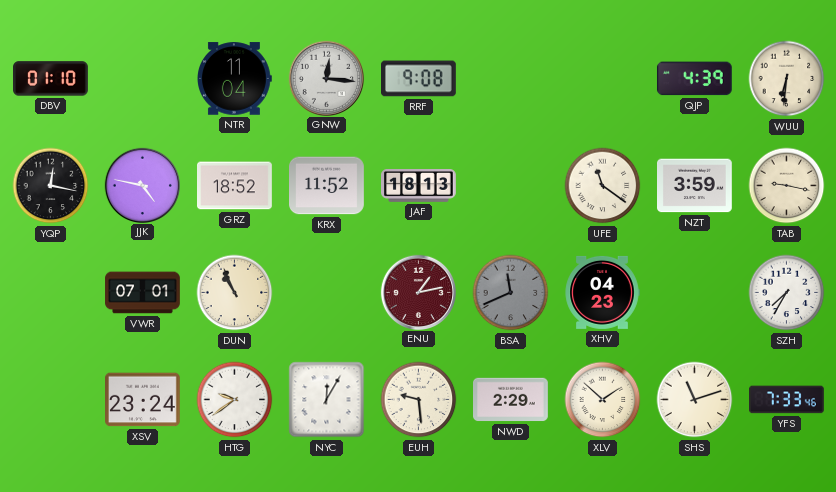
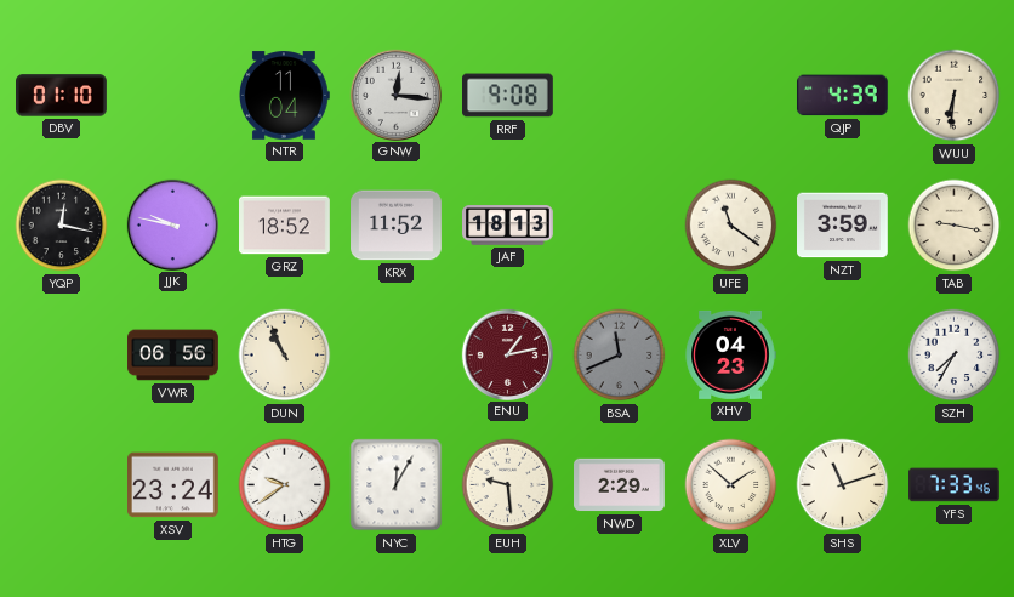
JJK: 4:47 -> 9:47 (172, 224)
VWR: 07:01 -> 06:56 (173, 356)
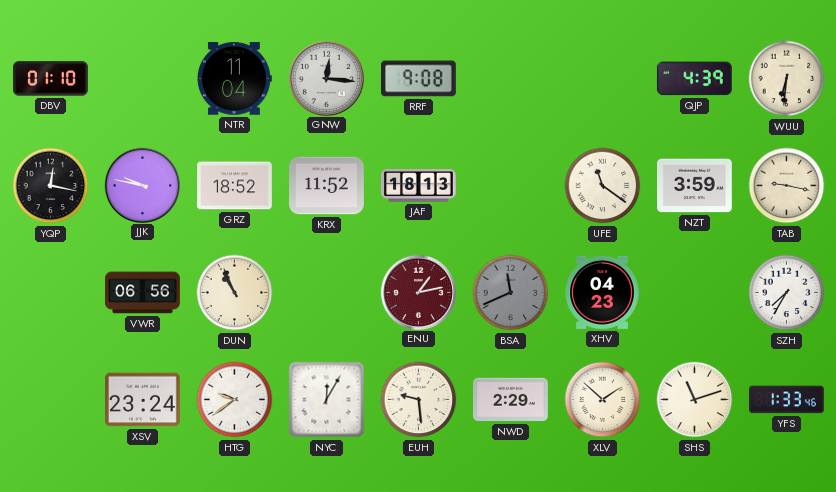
YFS: 7:33 -> 1:33 (787, 400)
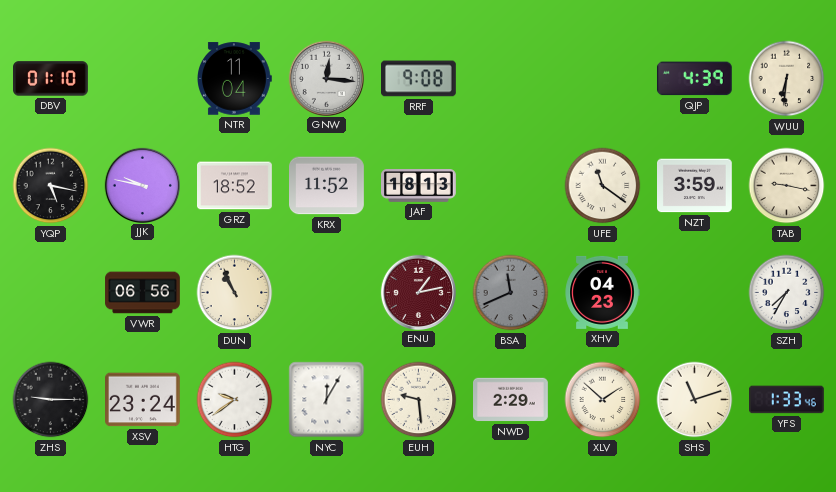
YQP: 12:17 -> 5:17 (51, 186)
ZHS: none -> 9:15 (51, 400)
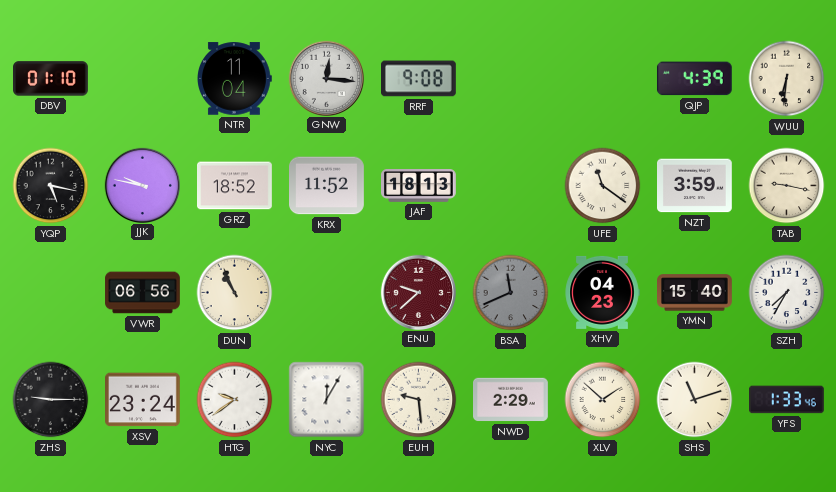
ENU: 1:13 -> 9:38 (418, 292)
YMN: none -> 15:40 (695, 293)
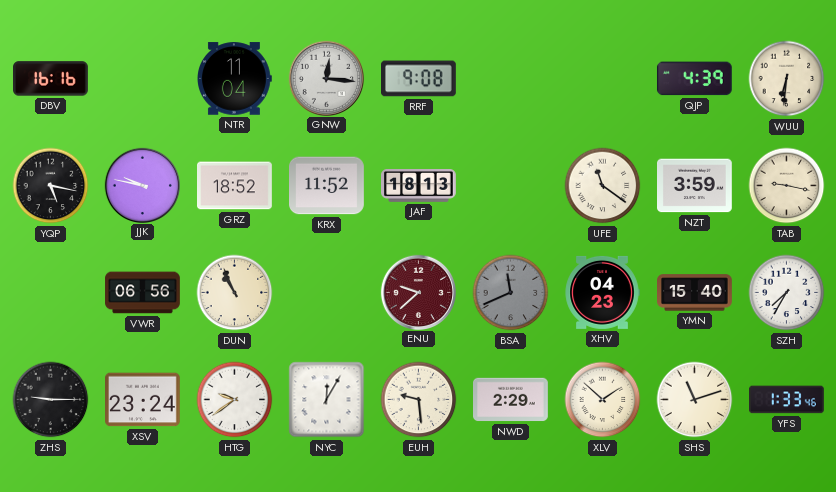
DBV: 01:10 -> 16:16 (51, 79)
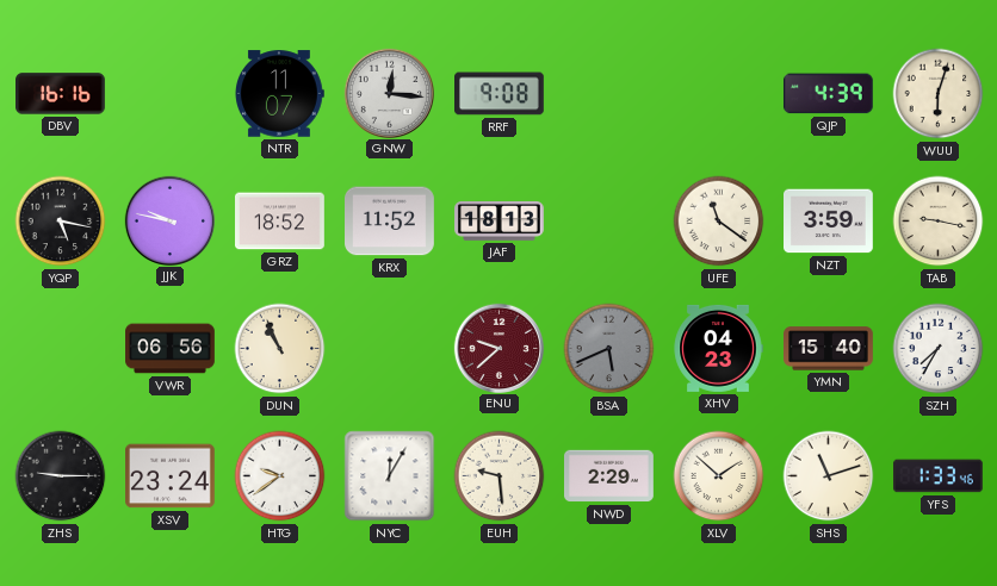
NTR: 11:04 -> 11:07 (280, 94)
WUU: 6:31 -> 6:03 (939, 94)
BSA: 11:41 -> 5:41 (609, 349)
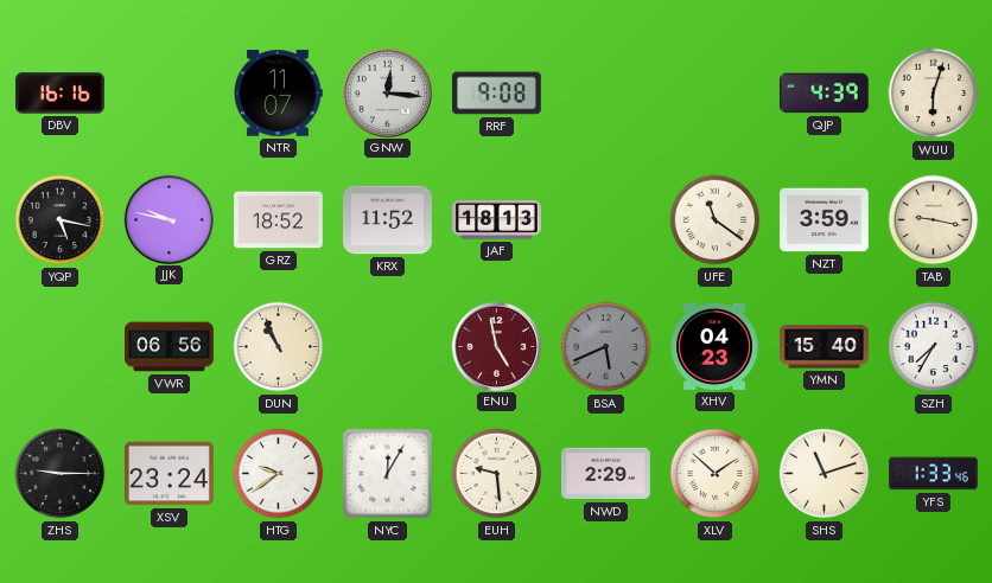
ENU: 9:38 -> 4:58 (496, 346)
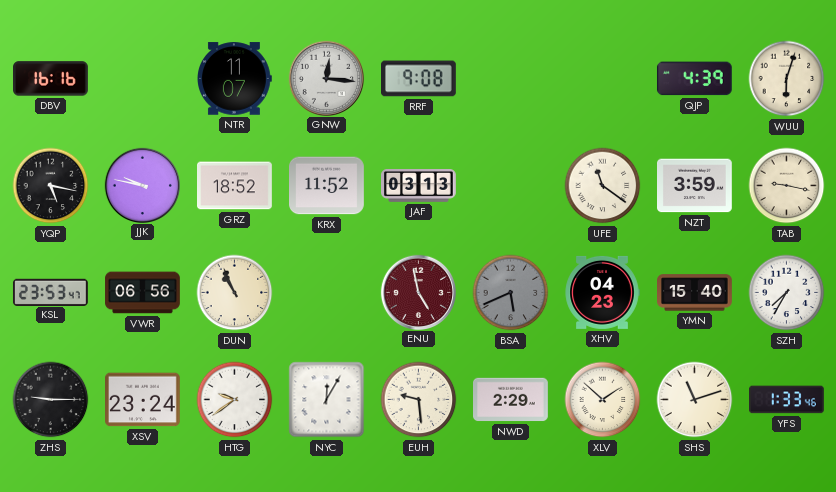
JAF: 18:13 -> 03:13 (419, 186)
KSL: none -> 23:53 (50, 292)
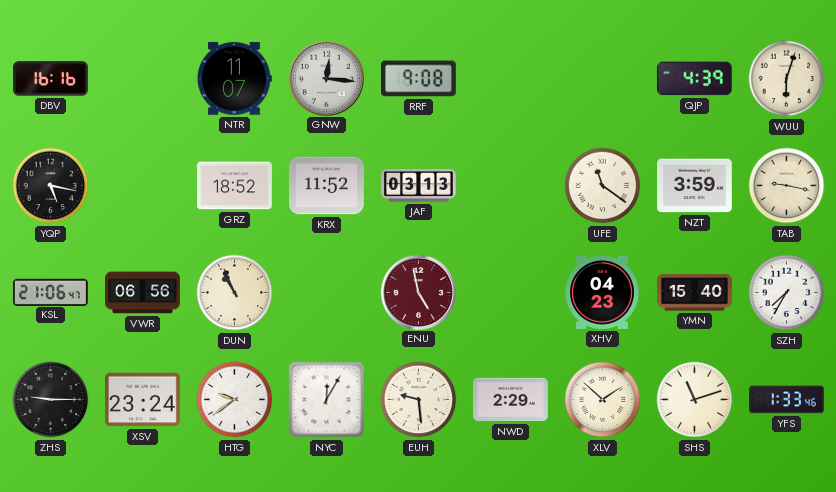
JJK: 9:47 -> none (142, 185)
KSL: 23:53 -> 21:06 (50, 292)
BSA: 5:41 -> none (511, 293)
